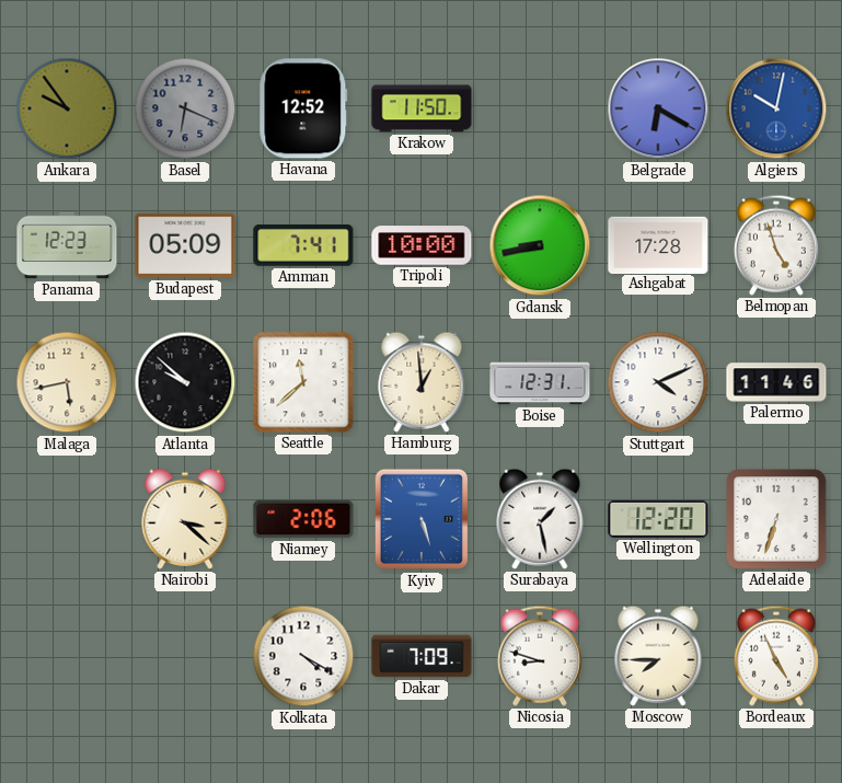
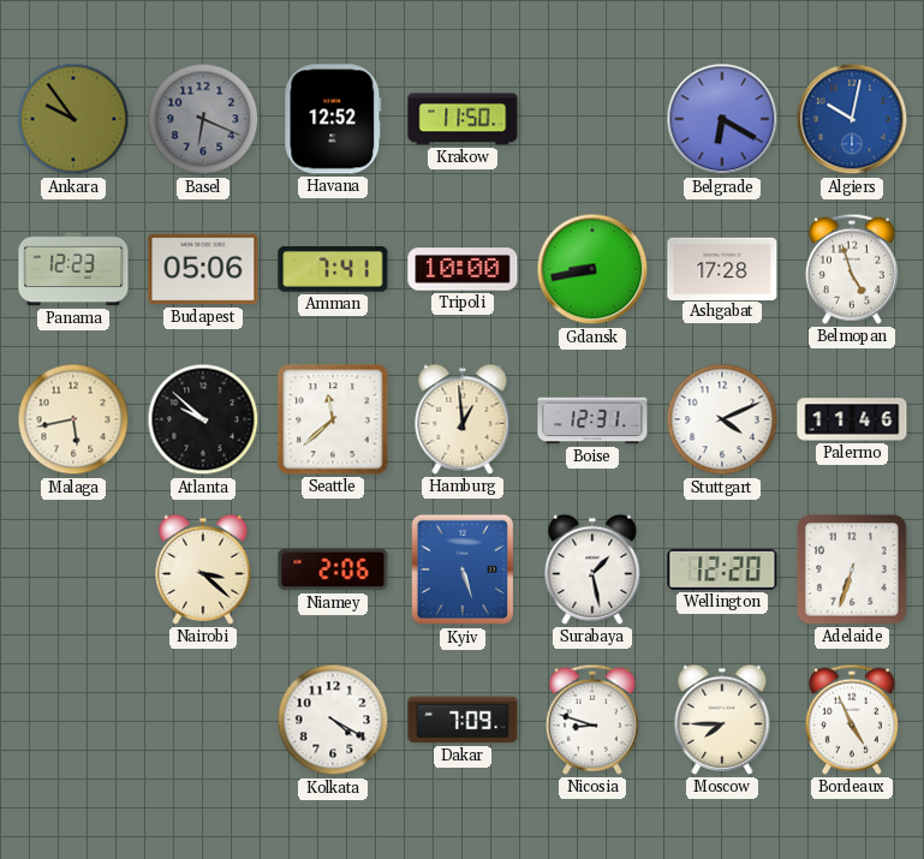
Budapest: 05:09 -> 05:06 (203, 269)
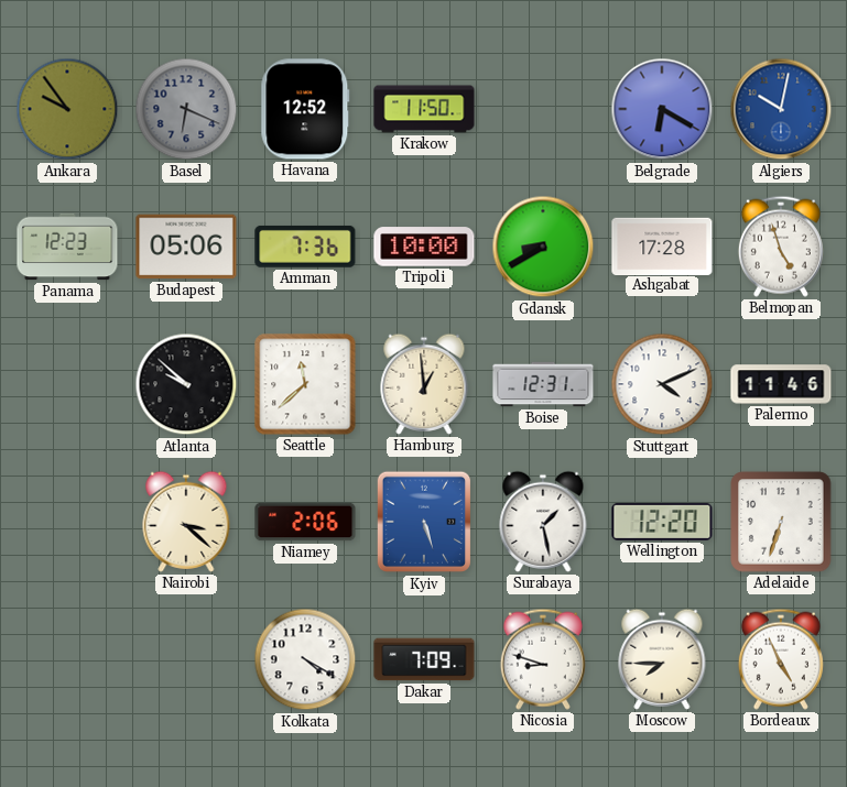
Amman: 7:41 -> 7:36 (305, 247)
Gdansk: 8:43 -> 8:40 (543, 247)
Malaga: 5:43 -> none (73, 419)
